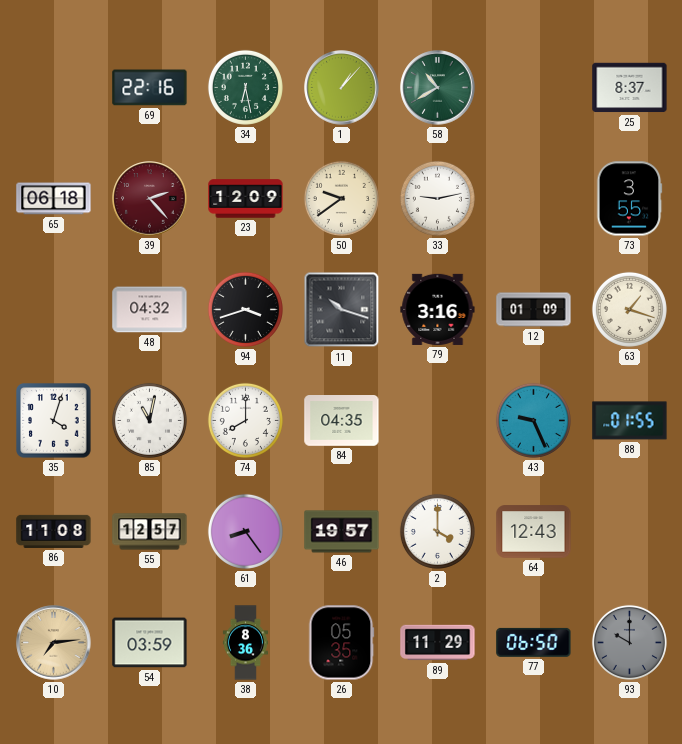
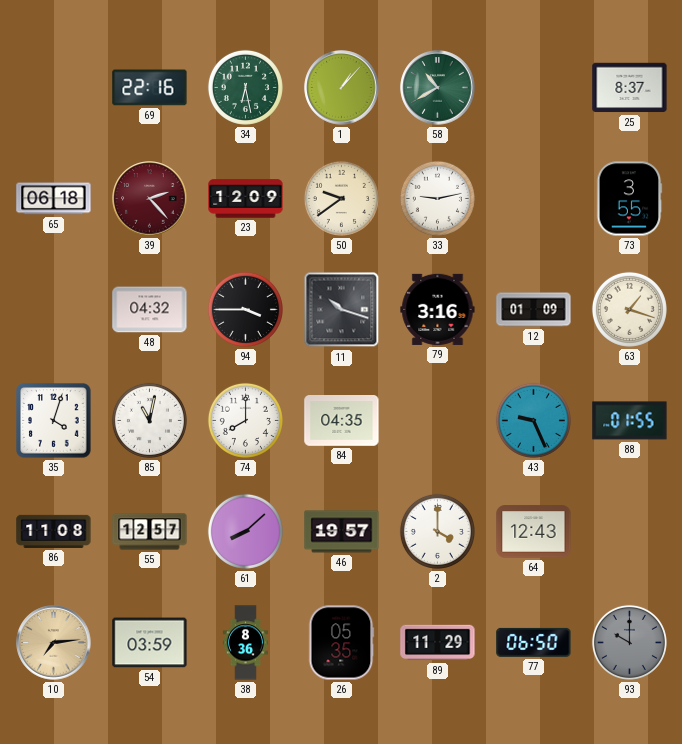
94: 3:42 -> 3:45 (245, 309)
61: 8:24 -> 8:08 (245, 531)
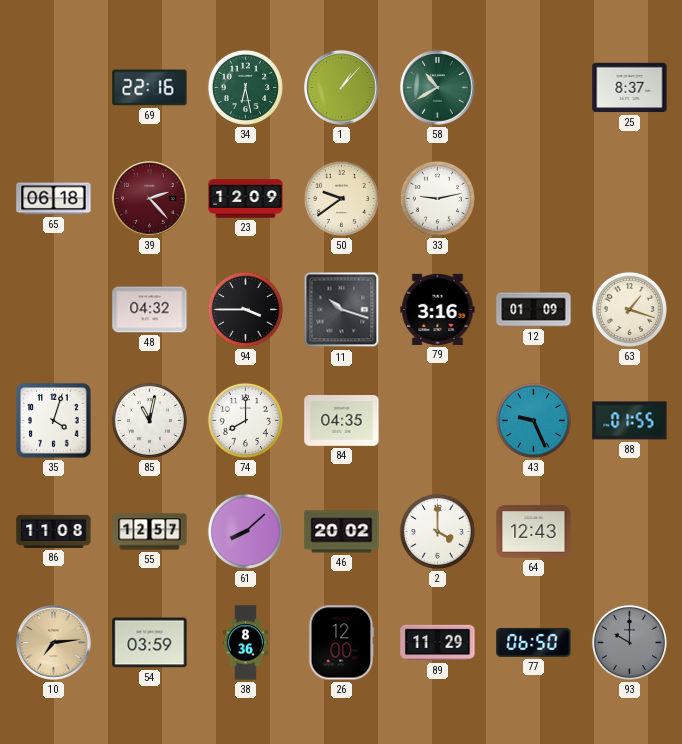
73: 3:55 -> none (629, 199)
46: 19:57 -> 20:02 (342, 532)
26: 05:35 -> 12:00 (341, 643)
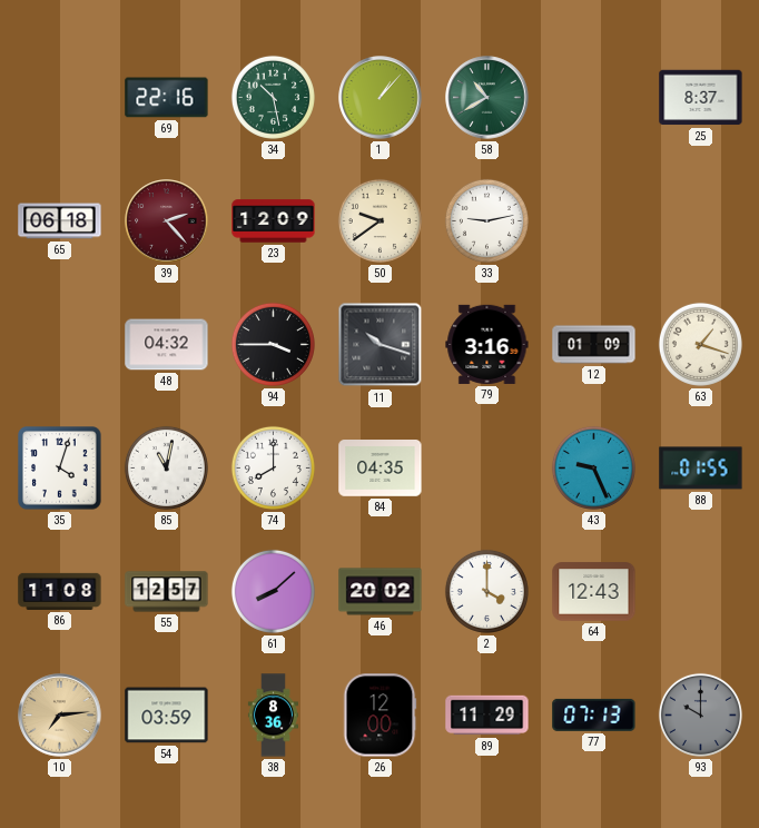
34: 6:28 -> 10:28 (273, 97)
77: 06:50 -> 07:13 (594, 714)
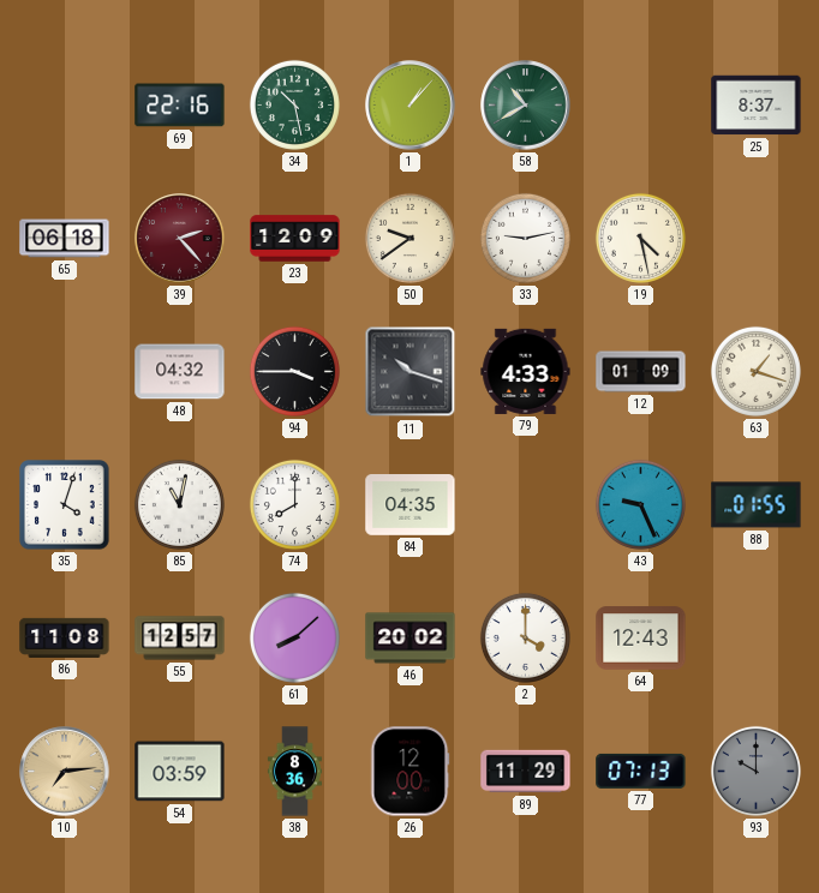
19: none -> 4:28 (640, 238)
79: 3:16 -> 4:33 (526, 371)
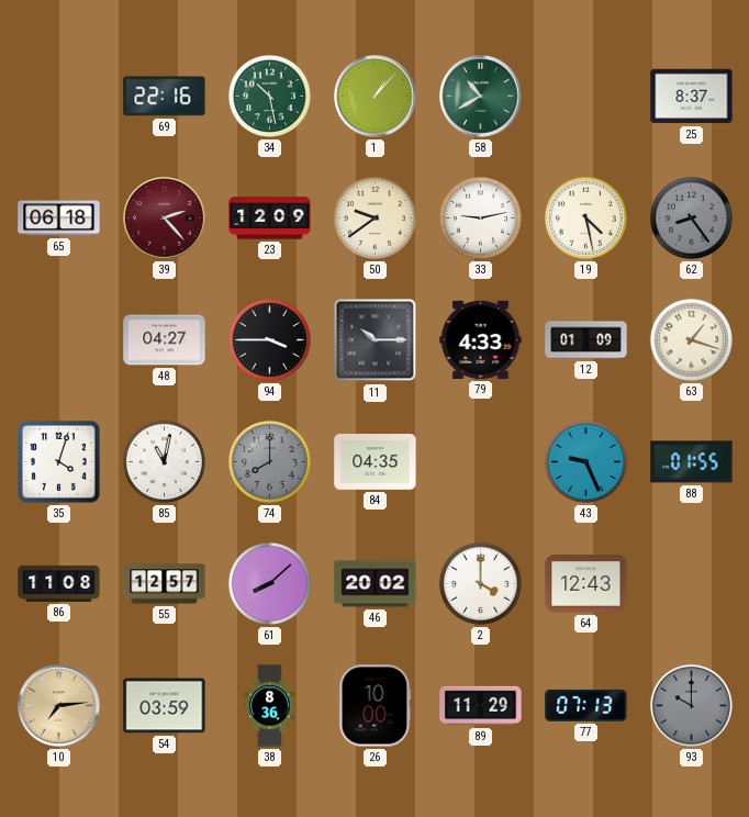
62: none -> 8:24 (691, 217)
48: 04:32 -> 04:27 (165, 340)
11: 10:18 -> 10:15 (376, 340)
74 dial: white -> grey (269, 461)
26: 12:00 -> 10:00 (374, 706)
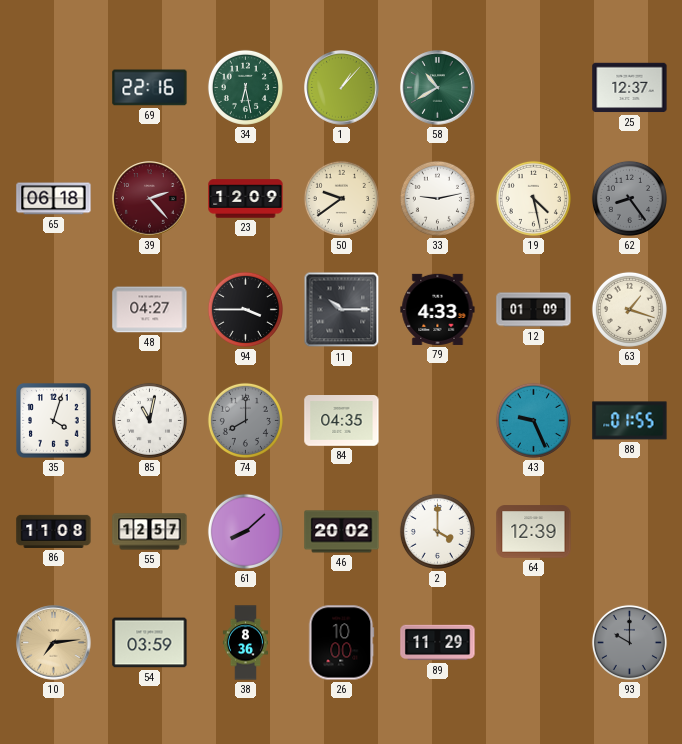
34: 10:28 -> 6:28 (245, 87)
25: 8:37 -> 12:37 (630, 88)
64: 12:43 -> 12:39 (534, 532)
77: 07:13 -> none (586, 705)
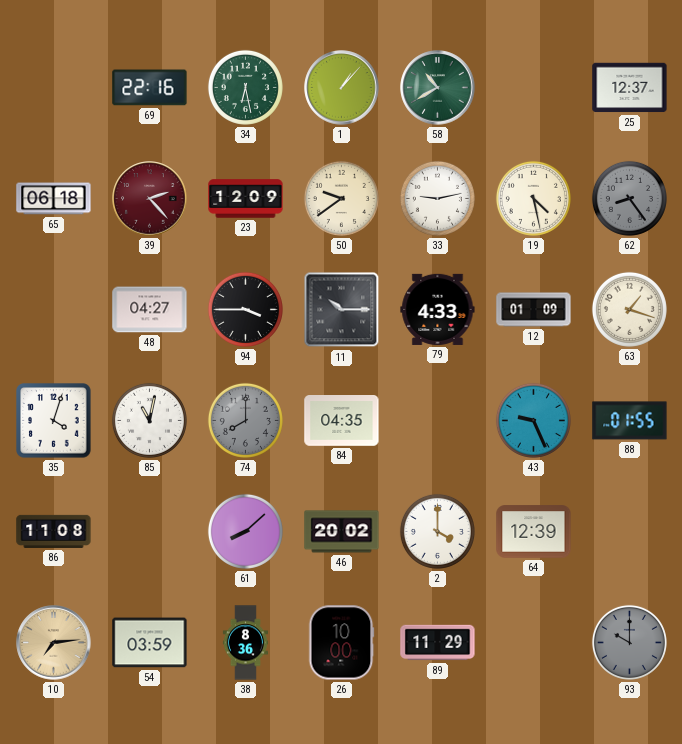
55: 12:57 -> none (150, 532)
